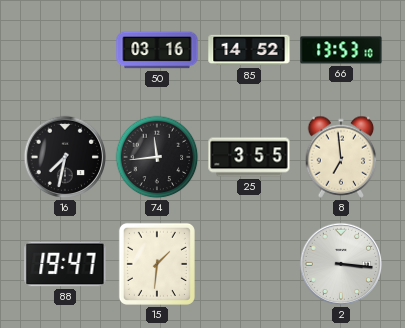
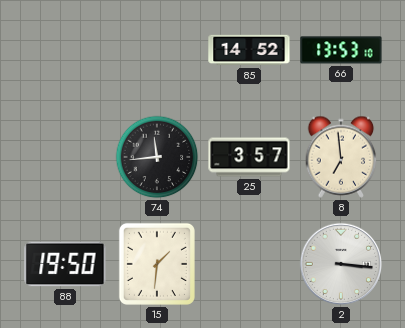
50: 03:16 -> none (157, 50)
16: 7:32 -> none (65, 157)
25: 3:55 -> 3:57 (249, 157)
88: 19:47 -> 19:50 (65, 264)
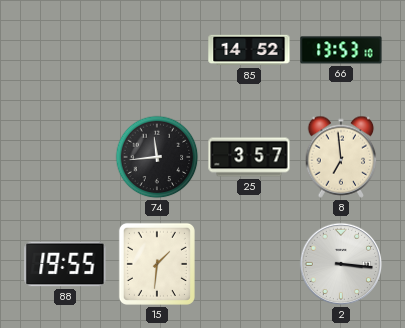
88: 19:50 -> 19:55 (65, 264)
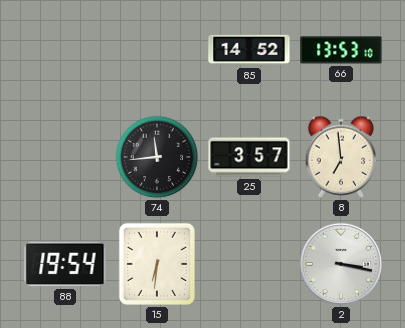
88: 19:55 -> 19:54 (65, 264)
15: 1:31 -> 6:31 (157, 264)
2: 3:16 -> 3:17 (341, 264)
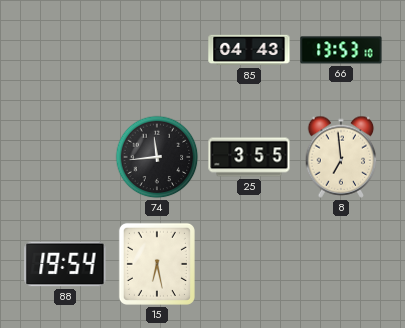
85: 14:52 -> 04:43 (249, 50)
25: 3:57 -> 3:55 (249, 157)
15: 6:31 -> 6:28 (157, 264)
2: 3:17 -> none (341, 264)
